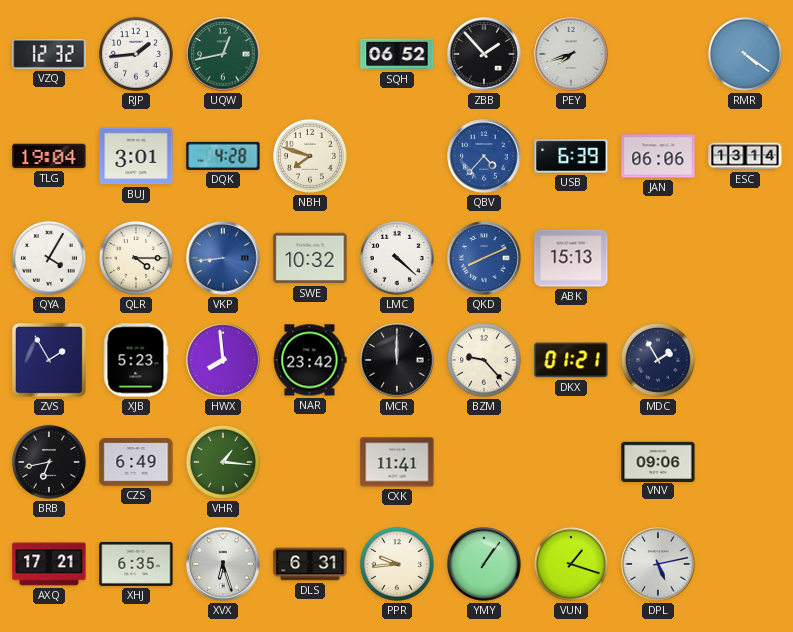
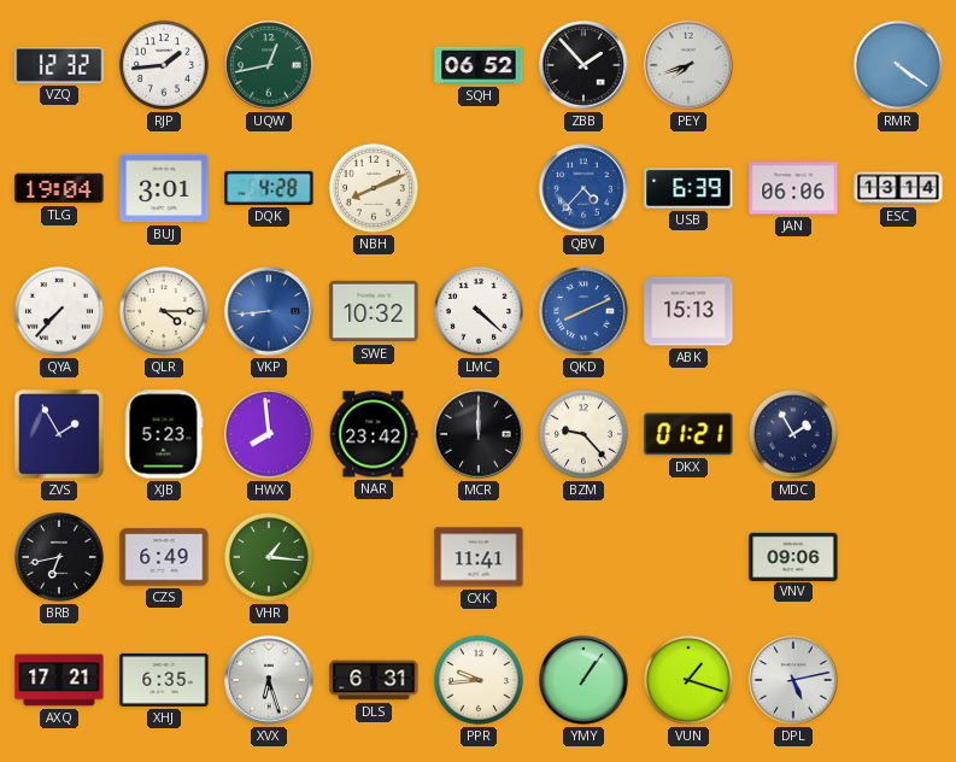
NBH: 7:48 -> 8:11 (374, 188)
QYA: 4:05 -> 7:37 (59, 311)
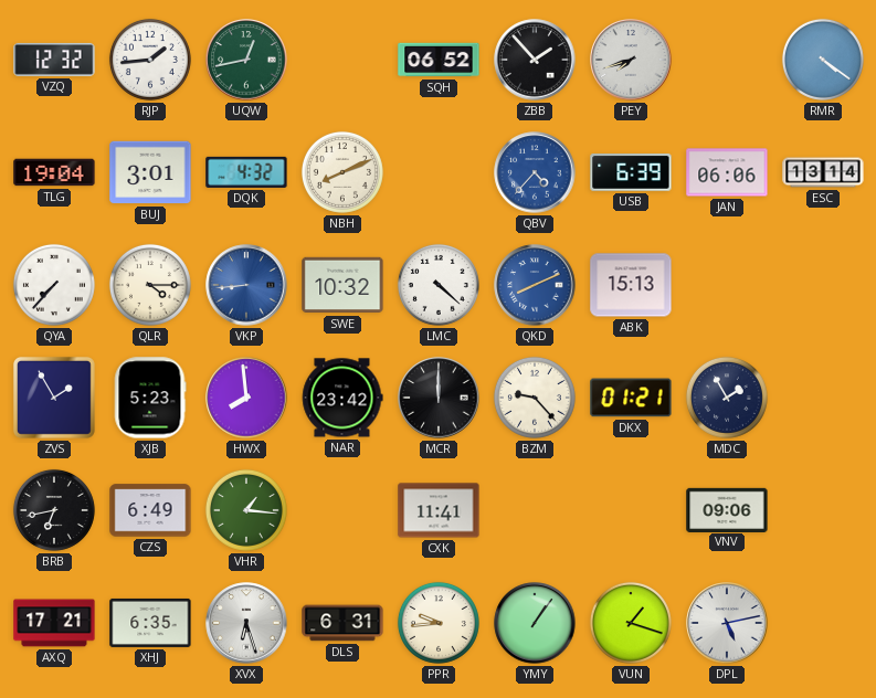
DQK: 4:28 -> 4:32 (246, 172)
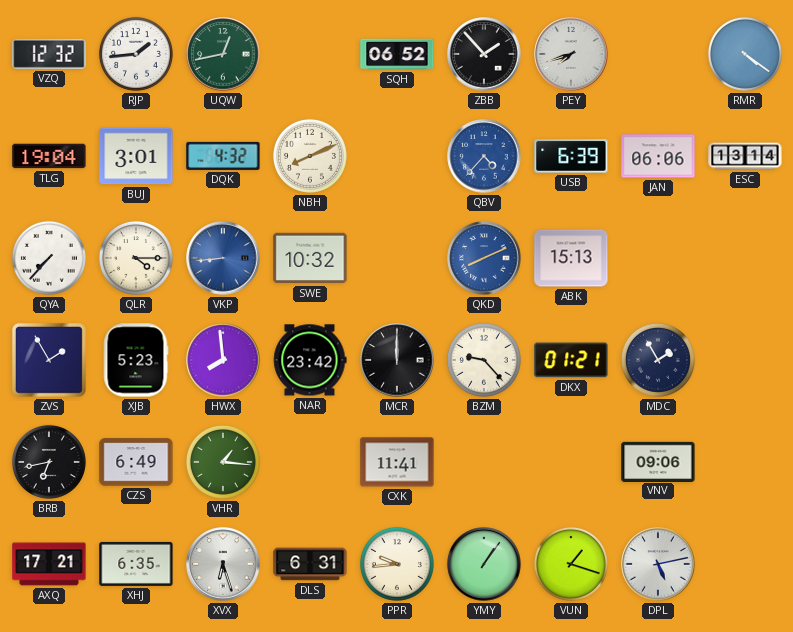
LMC: 4:22 -> none (439, 285)
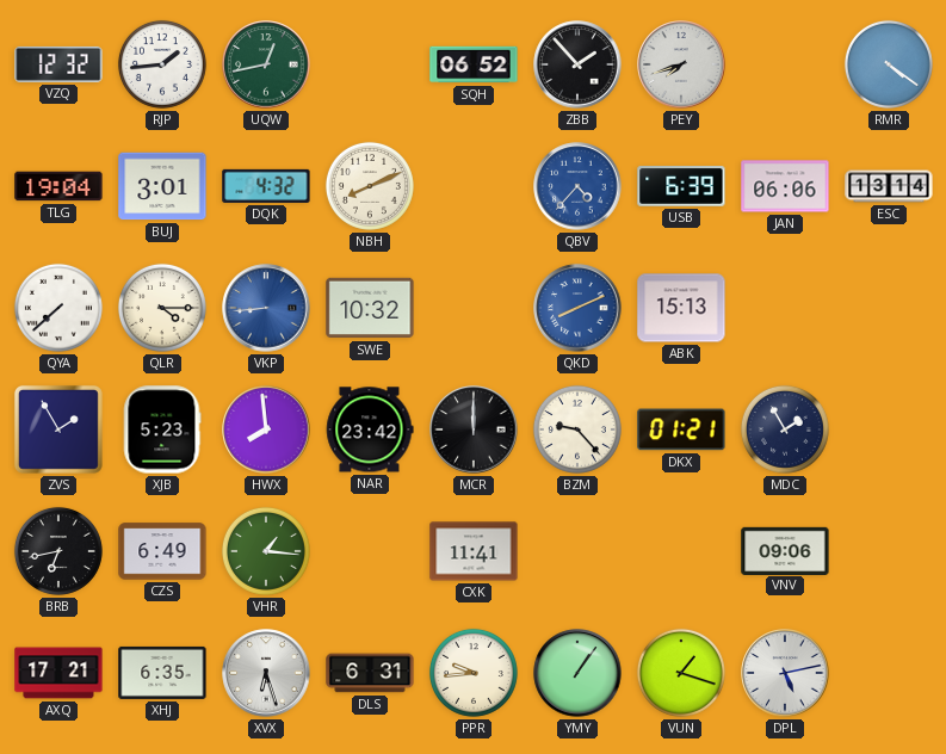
QYA: 7:37 -> 7:38 (58, 308)
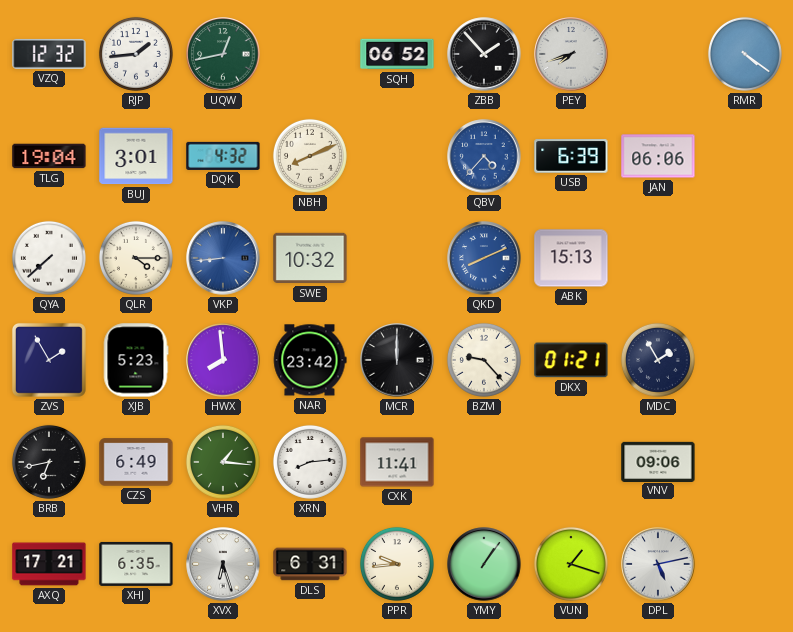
ESC: 13:14 -> none (889, 186)
XRN: none -> 8:14 (310, 462)
